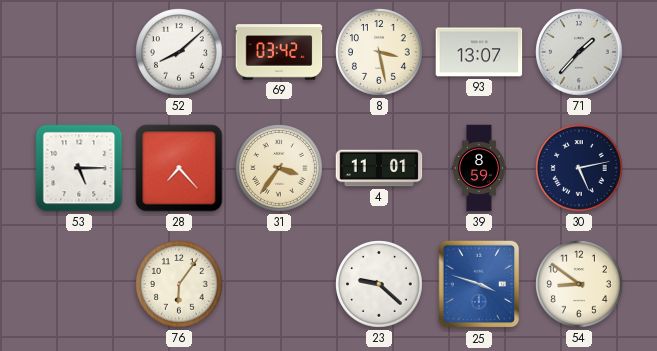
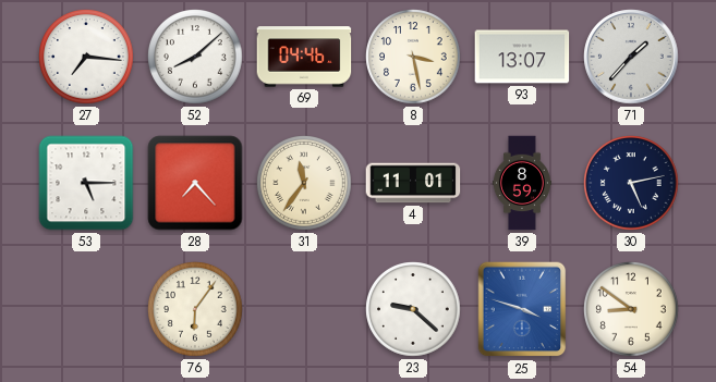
27: none -> 7:16 (86, 57)
69: 03:42 -> 04:46 (304, 57)
31: 3:36 -> 11:36 (304, 183)
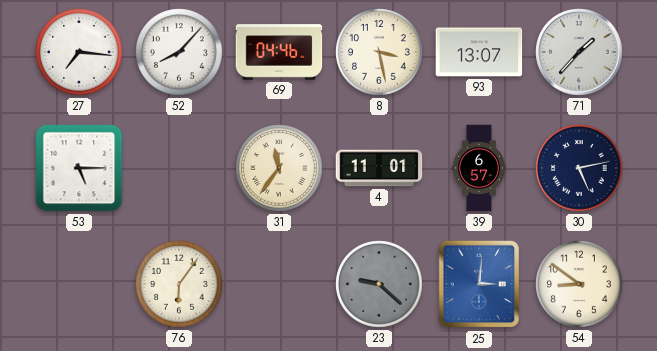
52: 8:08 -> 8:07 (179, 52)
28: 7:23 -> none (195, 183)
39: 8:59 -> 6:57 (479, 168)
23 dial: white -> grey (379, 284)
25: 3:48 -> 3:01 (479, 284)
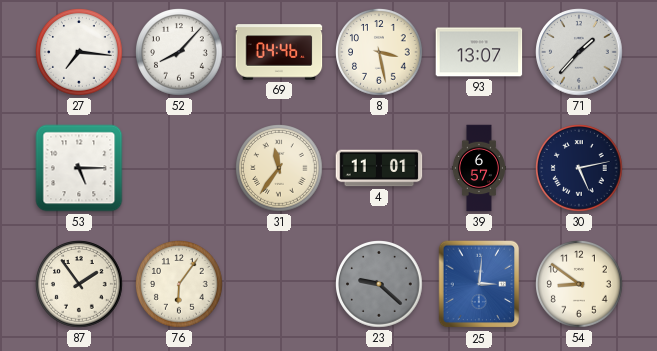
87: none -> 1:54 (79, 284)
